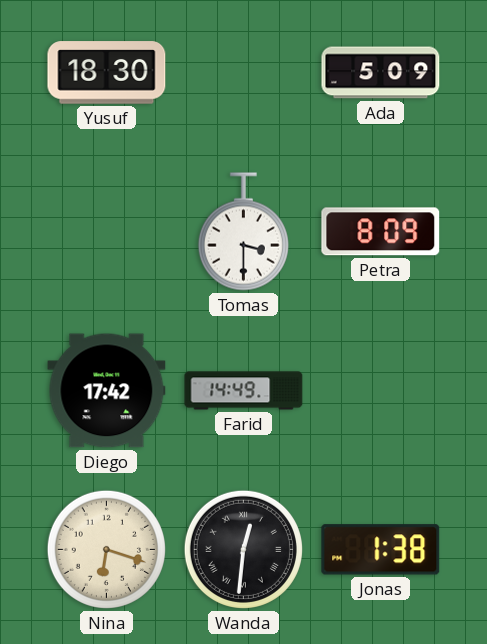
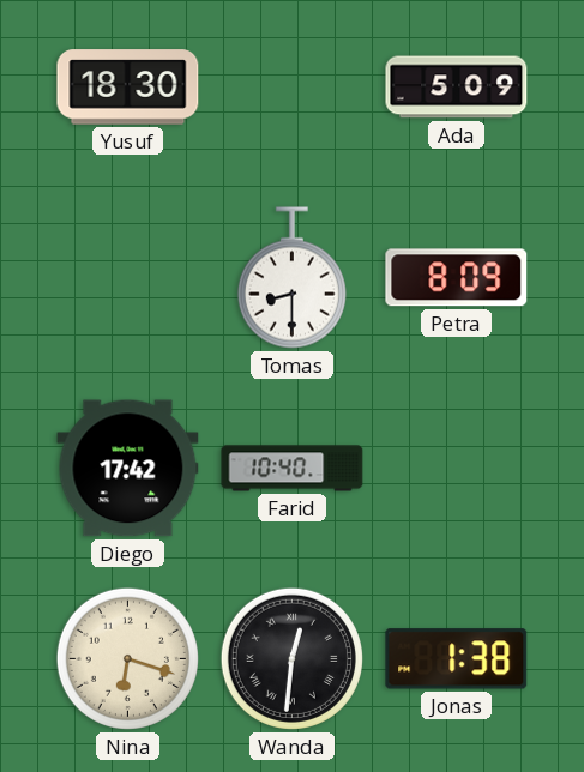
Tomas: 3:30 -> 8:30 (291, 278)
Farid: 14:49 -> 10:40 (293, 469)
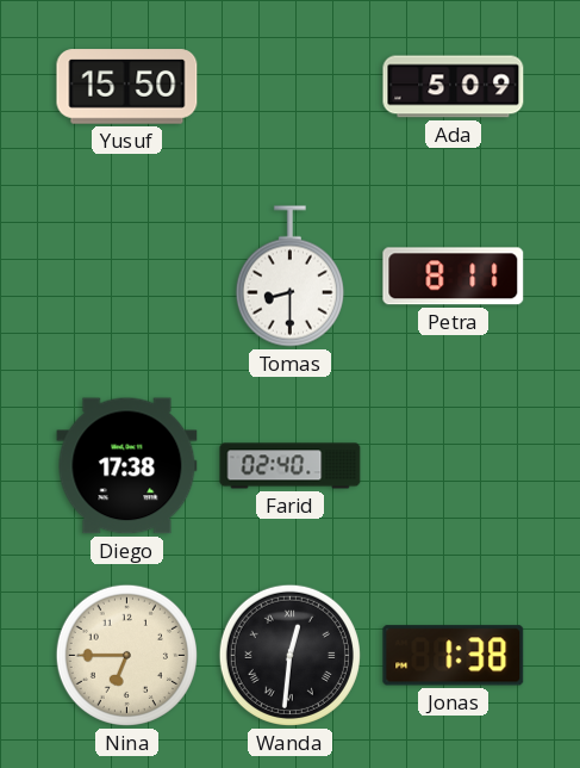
Yusuf: 18:30 -> 15:50 (127, 87)
Petra: 8:09 -> 8:11 (454, 277)
Diego: 17:42 -> 17:38 (127, 466)
Farid: 10:40 -> 02:40 (291, 466)
Nina: 6:18 -> 6:45 (126, 655)
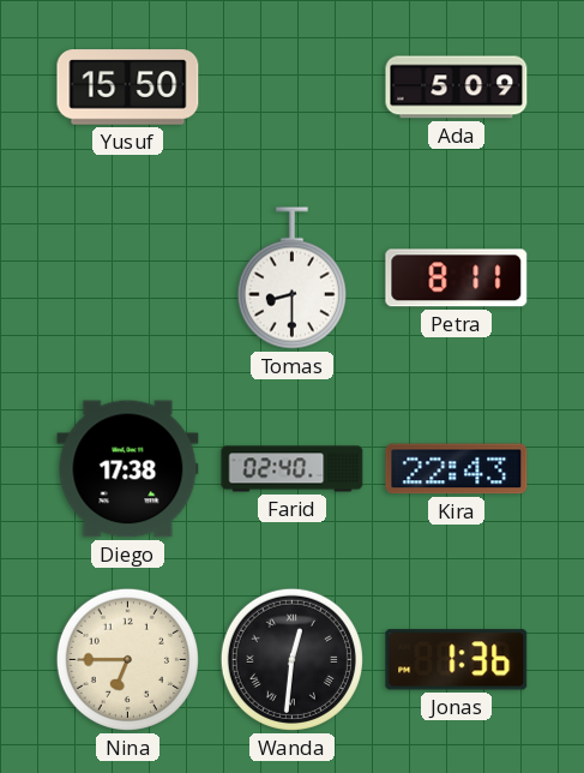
Kira: none -> 22:43 (457, 469)
Jonas: 1:38 -> 1:36 (457, 660)
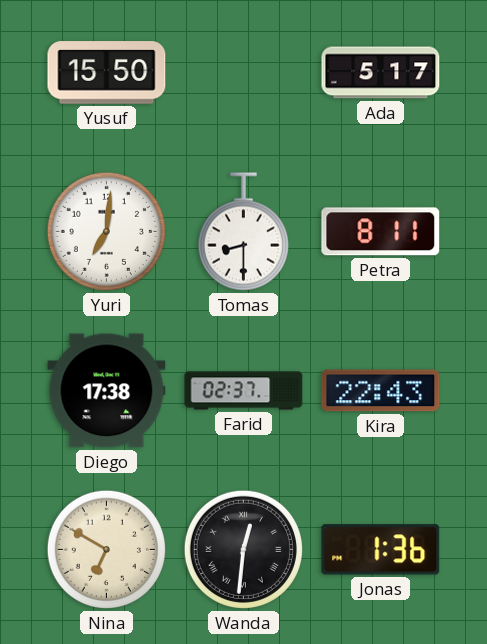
Ada: 5:09 -> 5:17 (381, 73)
Yuri: none -> 7:01 (106, 231)
Farid: 02:40 -> 02:37 (244, 391)
Nina: 6:45 -> 6:50 (106, 549)
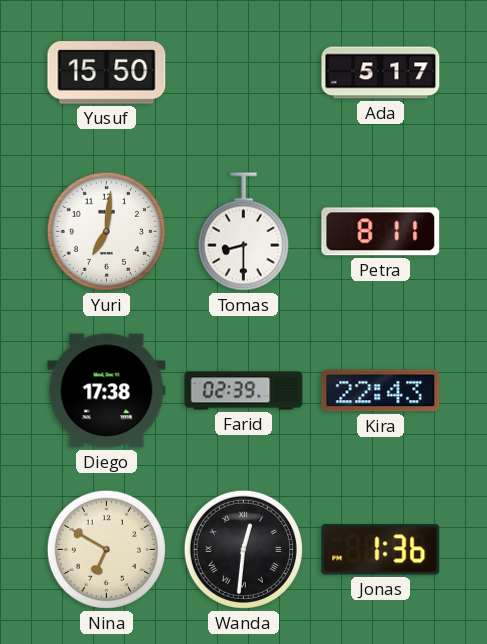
Farid: 02:37 -> 02:39 (244, 391)
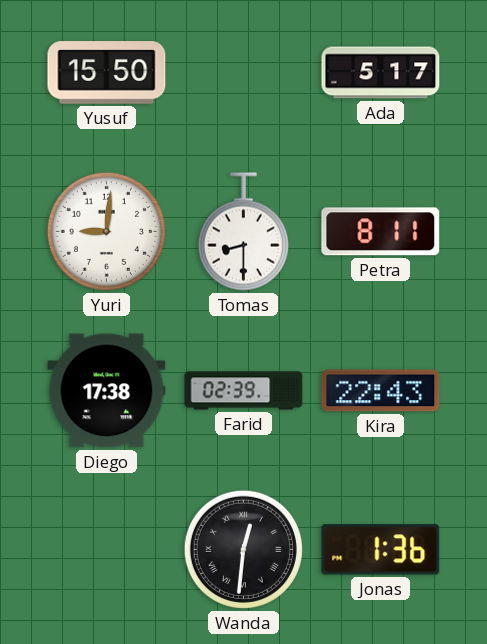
Yuri: 7:01 -> 9:01 (106, 231)
Nina: 6:50 -> none (106, 549)
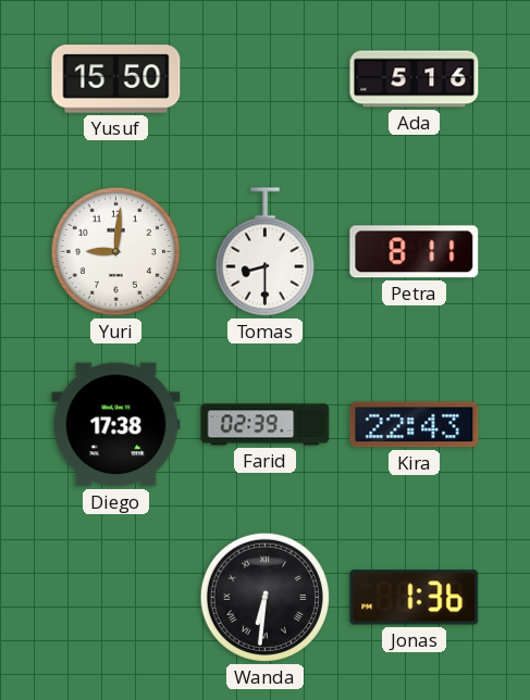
Ada: 5:17 -> 5:16 (415, 79)
Wanda: 12:31 -> 6:31 (264, 597)
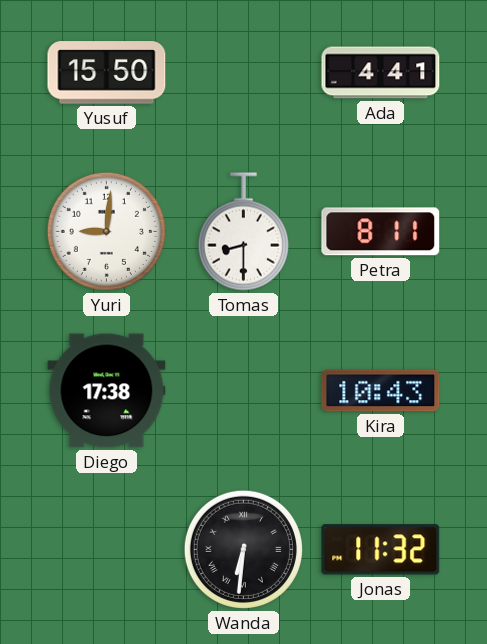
Ada: 5:16 -> 4:41 (381, 73)
Farid: 02:39 -> none (266, 425)
Kira: 22:43 -> 10:43 (381, 391)
Jonas: 1:36 -> 11:32 (381, 550)
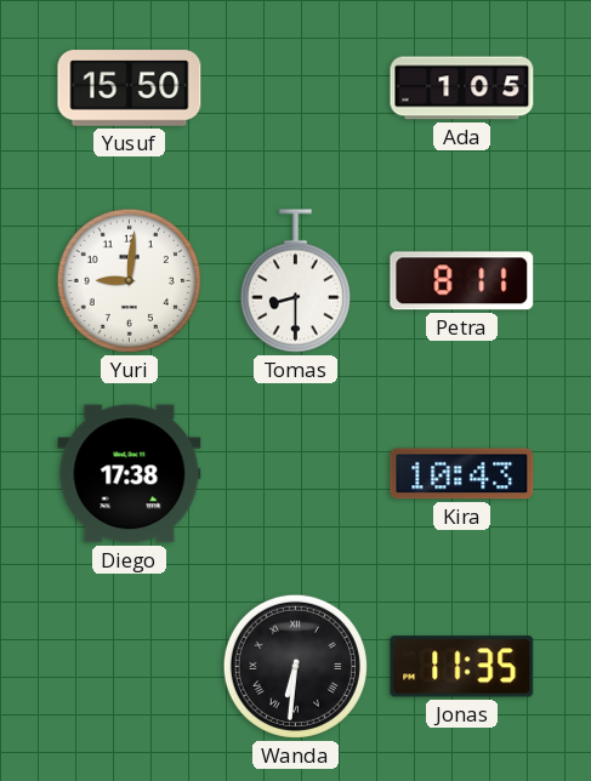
Ada: 4:41 -> 1:05 (462, 89)
Jonas: 11:32 -> 11:35 (462, 667)
